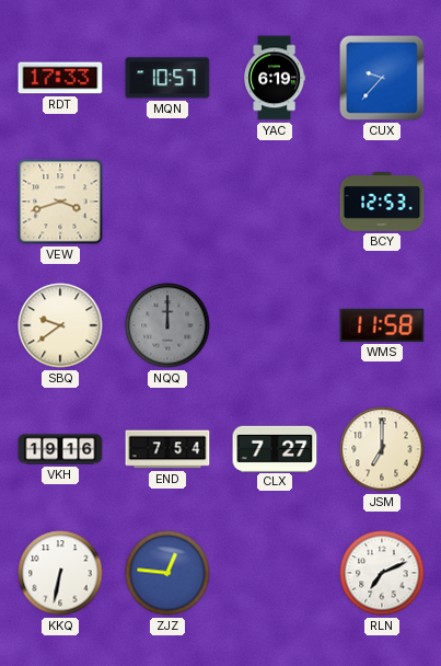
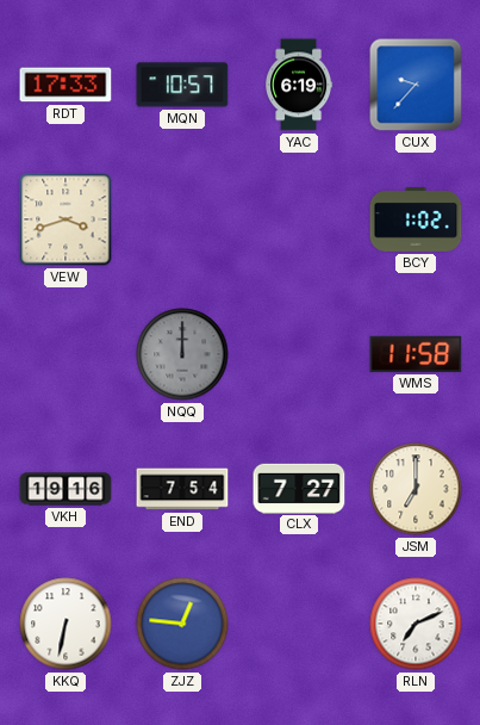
BCY: 12:53 -> 1:02 (416, 221)
SBQ: 9:39 -> none (60, 325)
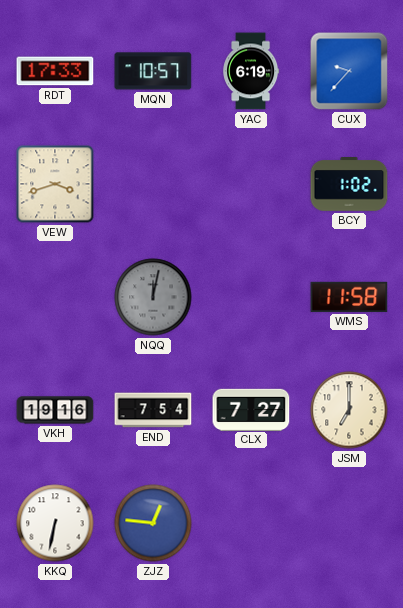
NQQ: 12:00 -> 12:02 (153, 297)
RLN: 7:11 -> none (416, 624)
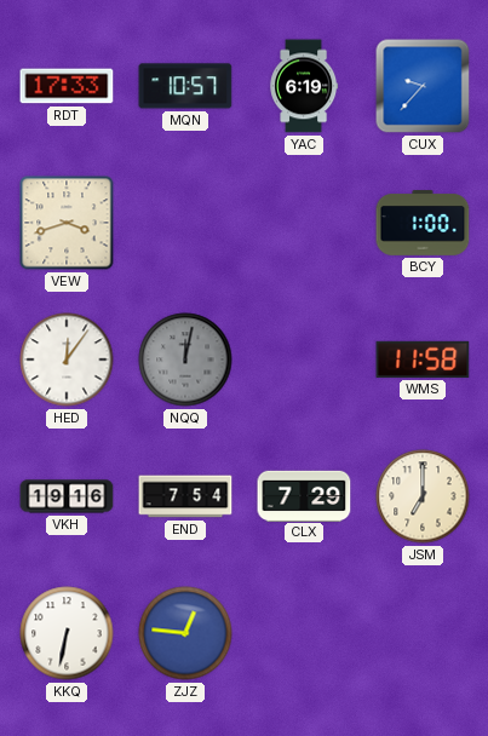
BCY: 1:02 -> 1:00 (423, 224)
HED: none -> 12:06 (67, 360)
CLX: 7:27 -> 7:29 (304, 495)
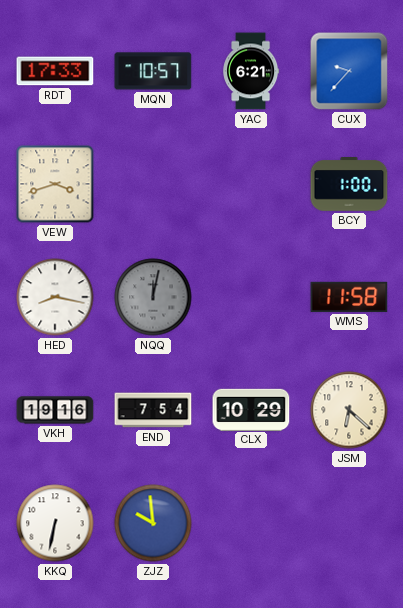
YAC: 6:19 -> 6:21 (251, 71)
HED: 12:06 -> 8:17 (55, 297)
CLX: 7:29 -> 10:29 (251, 409)
JSM: 7:00 -> 6:22 (349, 410)
ZJZ: 12:46 -> 9:59 (153, 523)
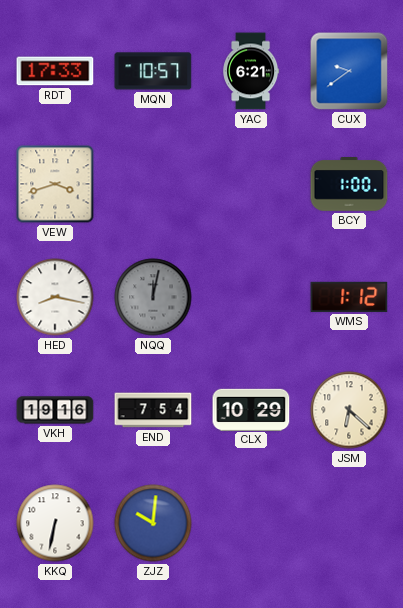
CUX: 9:37 -> 9:39 (349, 71)
WMS: 11:58 -> 1:12 (349, 297)
ZJZ: 9:59 -> 10:01 (153, 523)
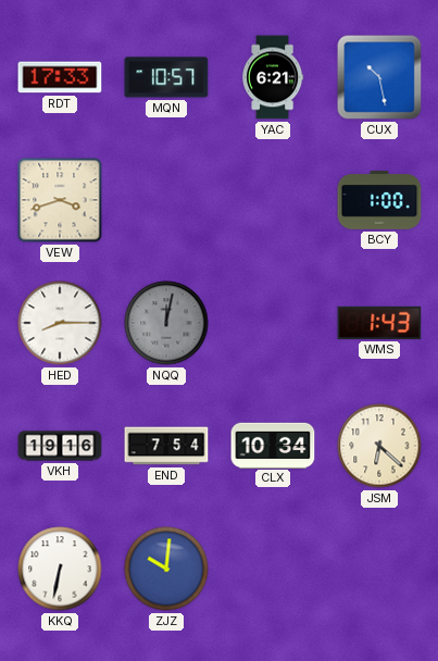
CUX: 9:39 -> 10:28 (379, 77)
HED: 8:17 -> 8:15 (60, 323)
WMS: 1:12 -> 1:43 (379, 323)
CLX: 10:29 -> 10:34 (273, 445)
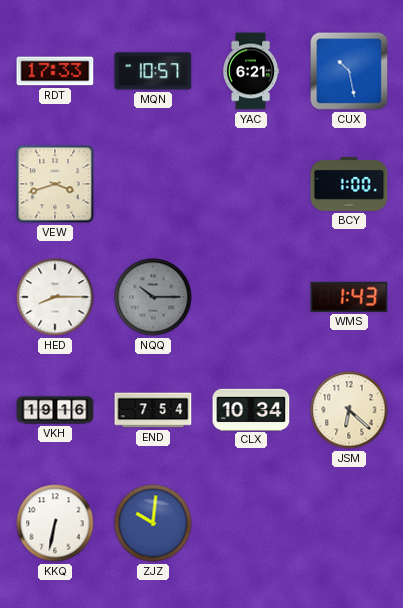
NQQ: 12:02 -> 10:15 (153, 297)
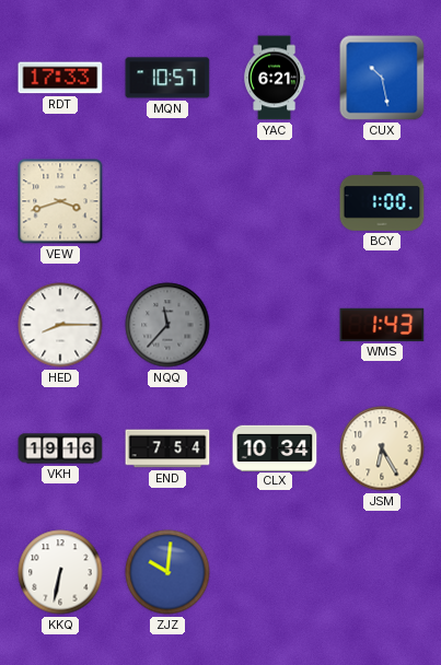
NQQ: 10:15 -> 11:37 (167, 325)
JSM: 6:22 -> 6:25 (382, 448)
